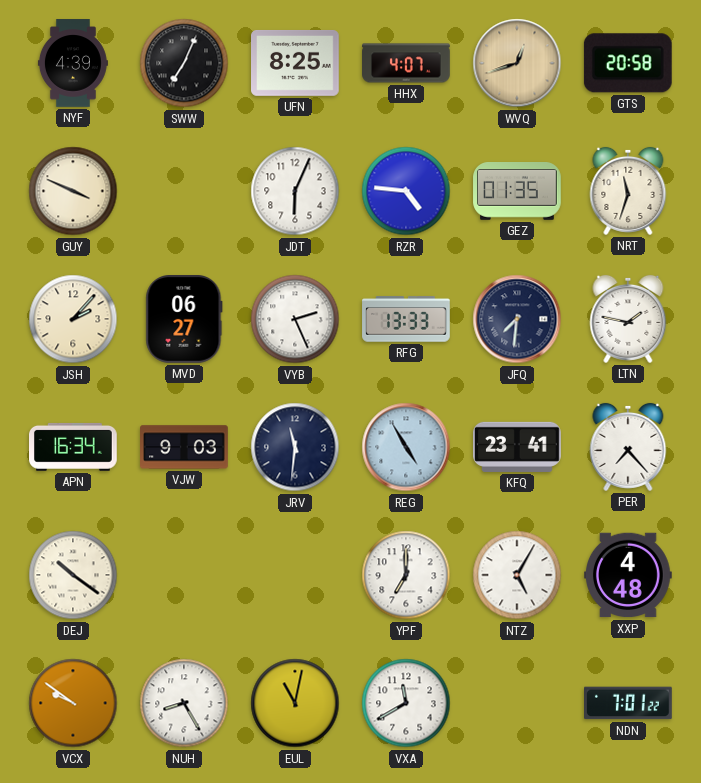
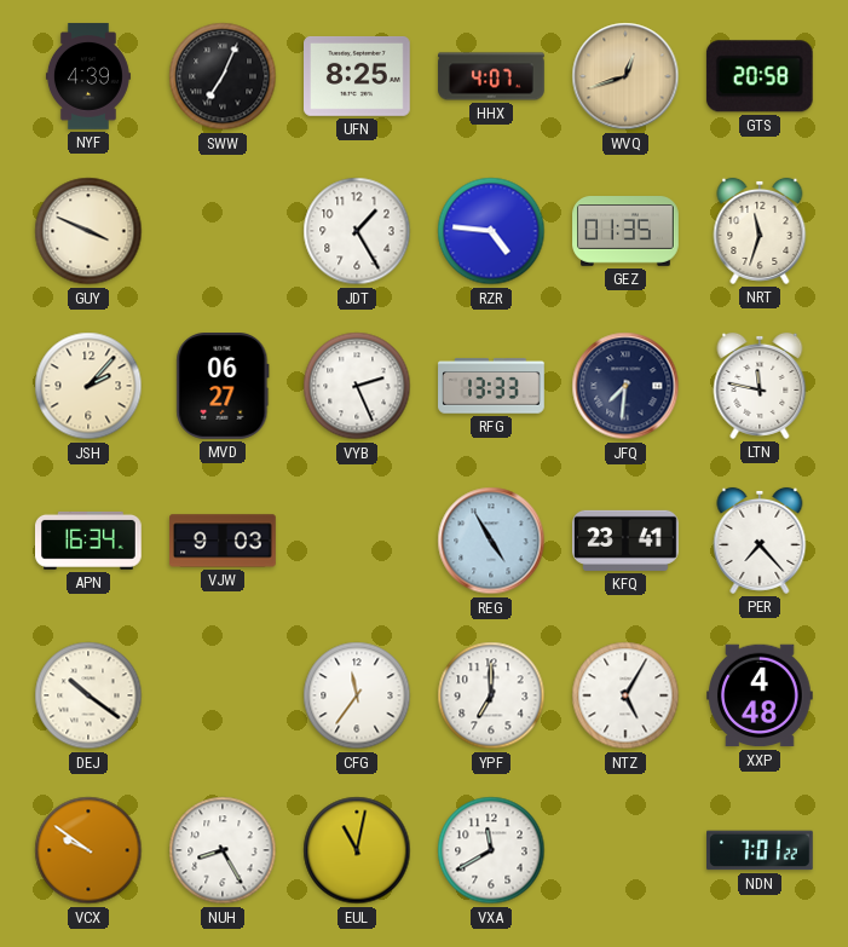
JDT: 6:04 -> 1:25 (357, 231)
LTN: 1:47 -> 11:47 (760, 386)
JRV: 11:31 -> none (295, 447)
CFG: none -> 11:36 (357, 695)
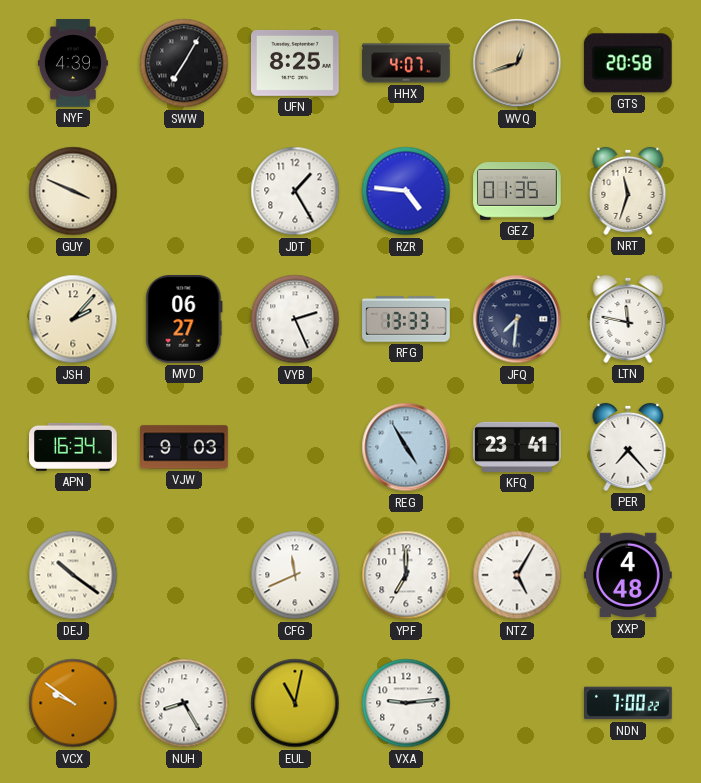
SWW: 7:04 -> 7:05 (184, 63)
CFG: 11:36 -> 11:41 (295, 575)
VXA: 11:40 -> 9:14 (406, 703)
NDN: 7:01 -> 7:00 (629, 703)
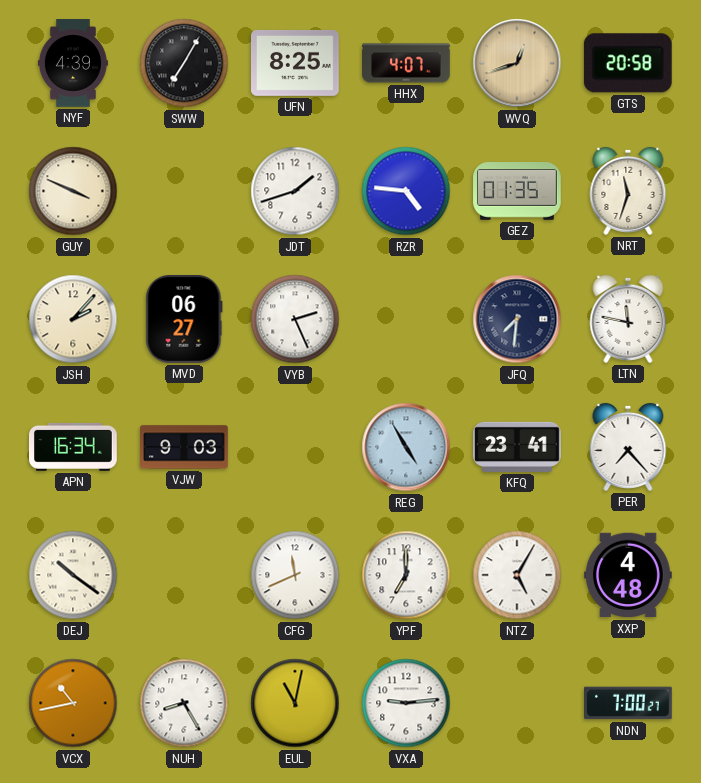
JDT: 1:25 -> 1:42 (295, 191)
RFG: 13:33 -> none (406, 319)
VCX: 9:51 -> 10:43 (73, 703)
NDN: 7:00:22 -> 7:00:27 (629, 703)
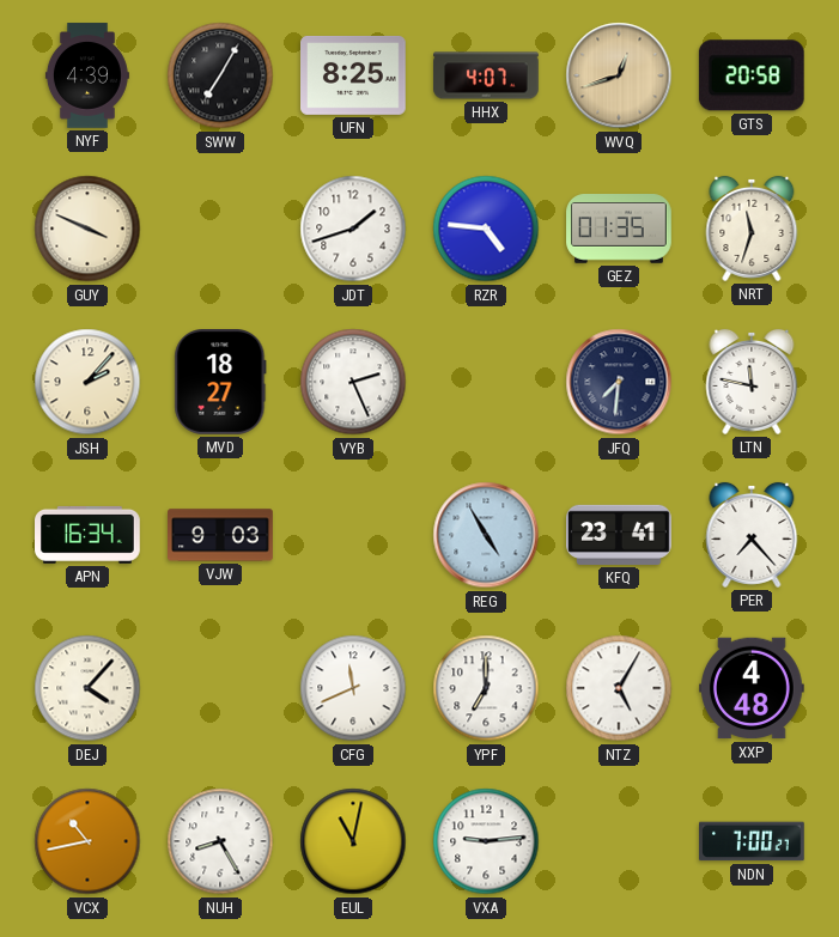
MVD: 06:27 -> 18:27 (220, 383)
DEJ: 10:21 -> 4:07 (87, 688)
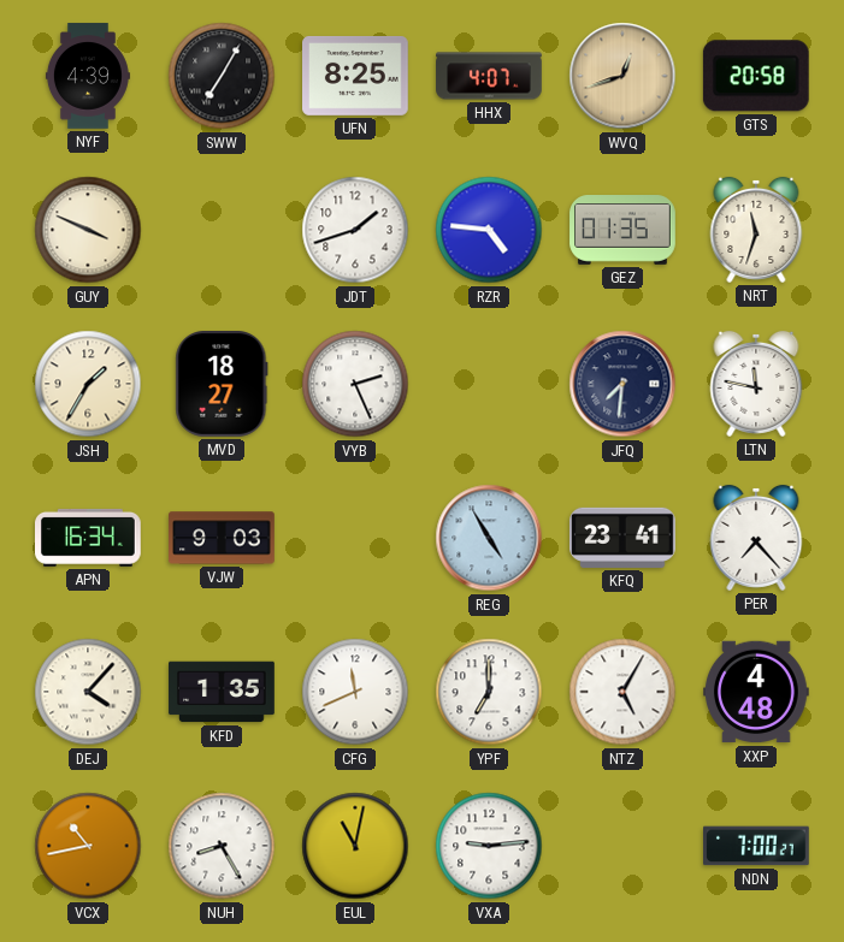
JSH: 2:07 -> 1:35 (88, 384)
KFD: none -> 1:35 (222, 692)
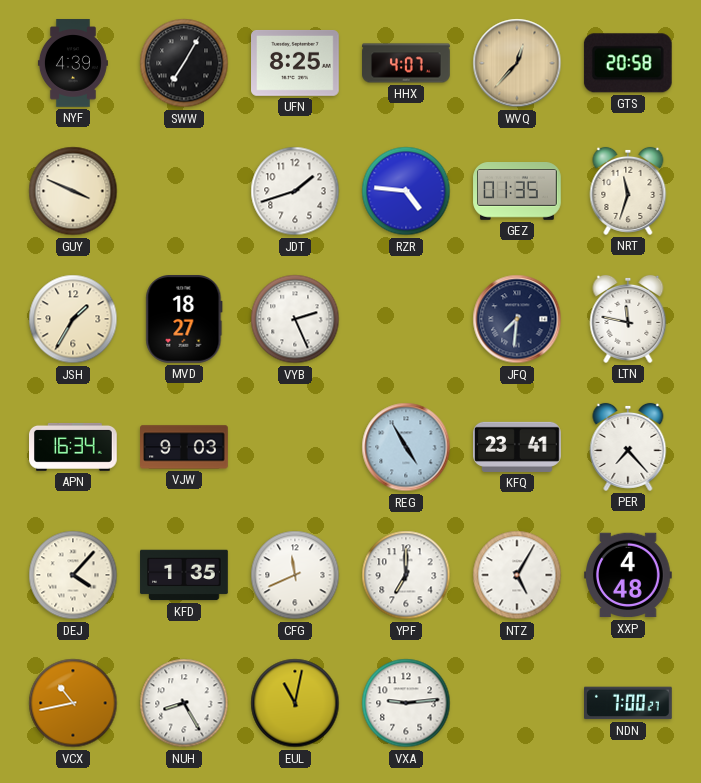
WVQ: 12:42 -> 12:37 (517, 63)
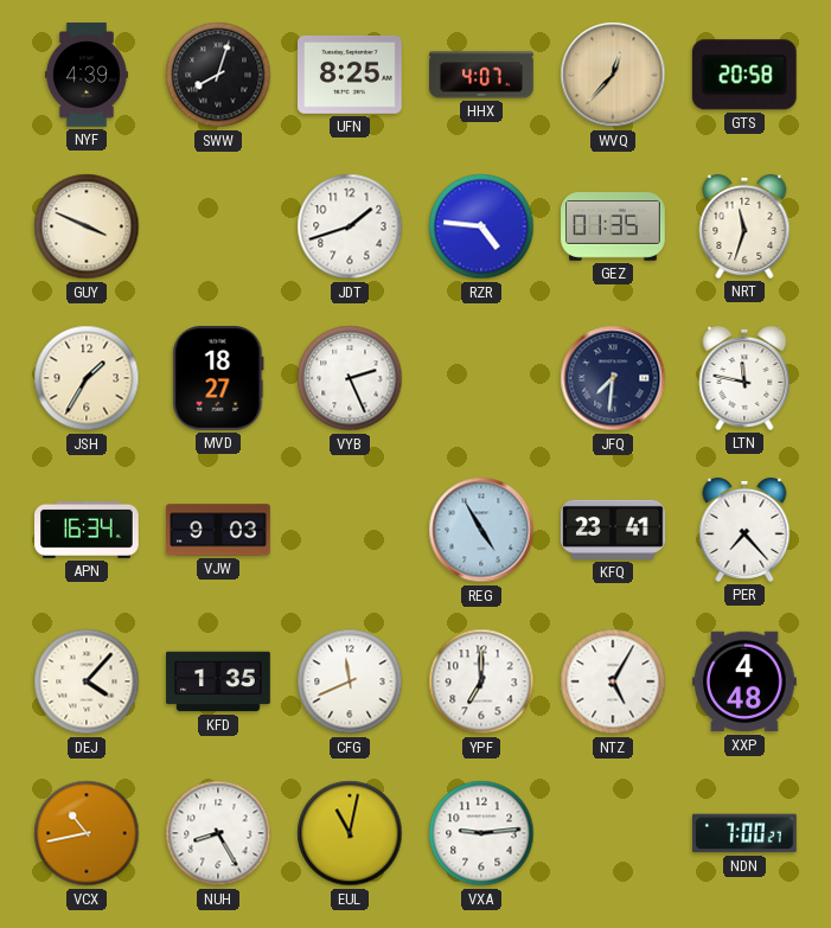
SWW: 7:05 -> 8:03 (218, 75)
